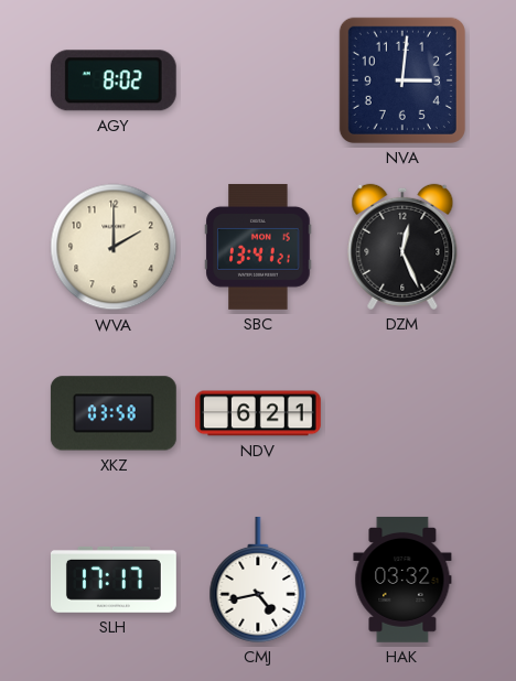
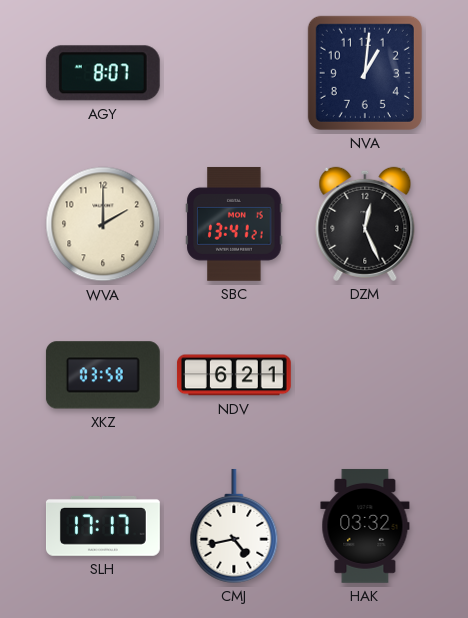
AGY: 8:02 -> 8:07 (103, 73)
NVA: 3:01 -> 1:01 (365, 73)
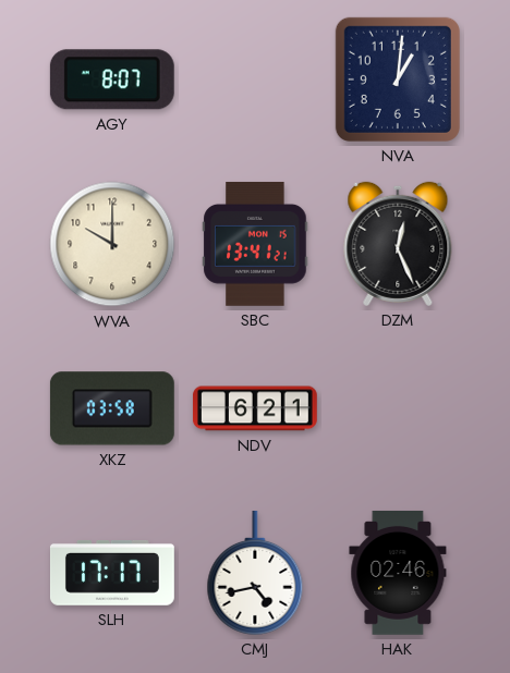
WVA: 2:00 -> 10:00 (112, 244)
HAK: 03:32 -> 02:46 (398, 573)
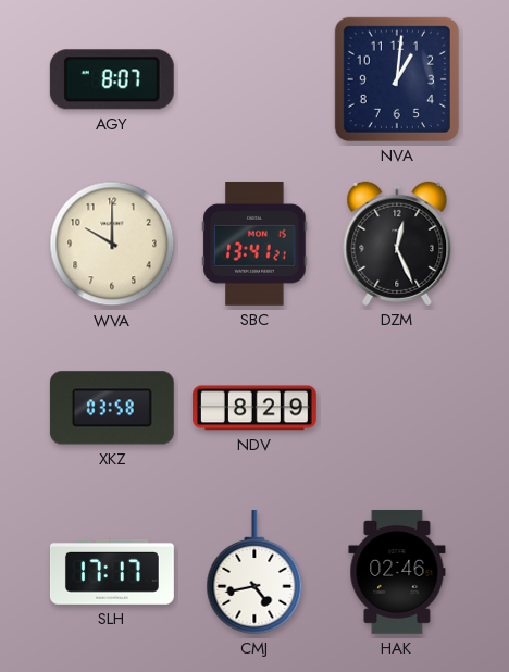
NDV: 6:21 -> 8:29 (254, 408)
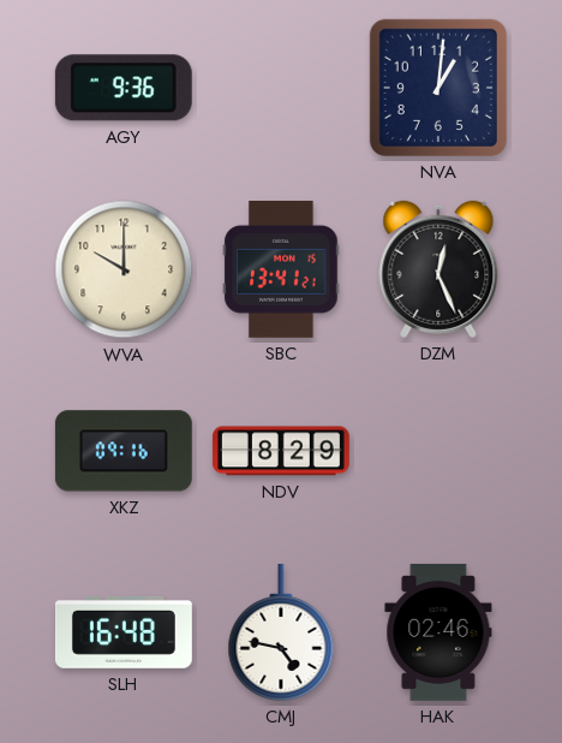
AGY: 8:07 -> 9:36 (124, 88)
XKZ: 03:58 -> 09:16 (124, 451)
SLH: 17:17 -> 16:48 (124, 632)
CMJ: 4:43 -> 4:47 (281, 632)
